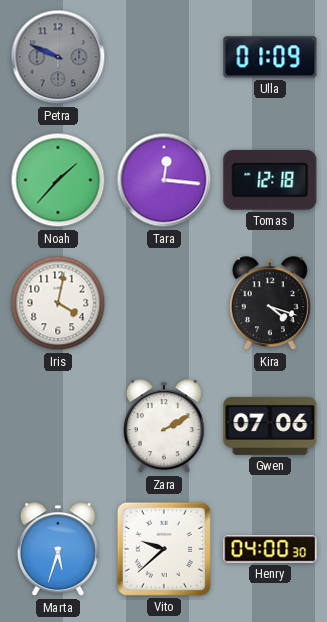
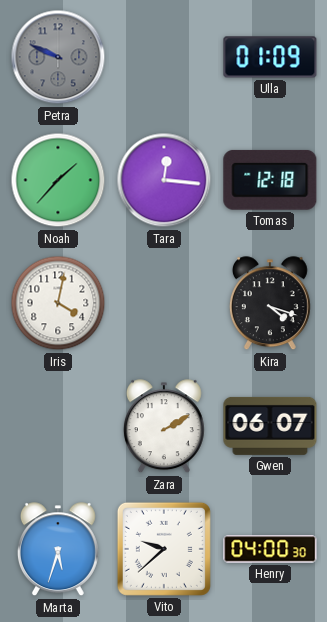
Gwen: 07:06 -> 06:07 (270, 426)
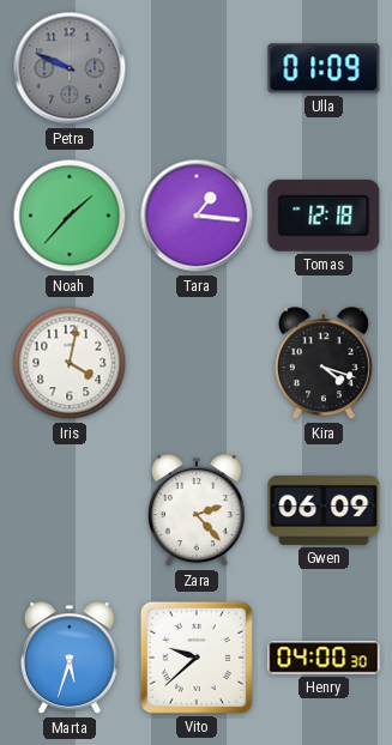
Tara: 12:16 -> 1:16 (197, 216)
Zara: 2:10 -> 2:23 (197, 511)
Gwen: 06:07 -> 06:09 (324, 510)
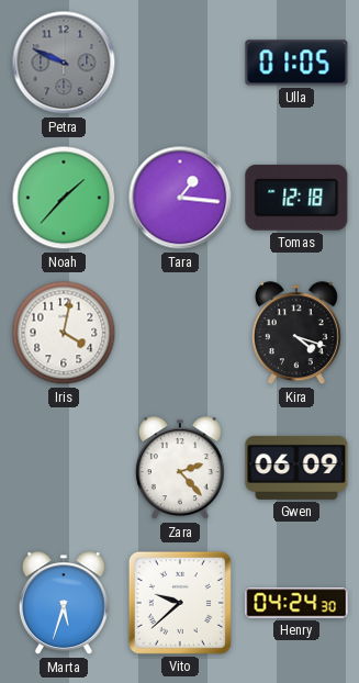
Ulla: 01:09 -> 01:05 (296, 63)
Henry: 04:00 -> 04:24 (296, 603)
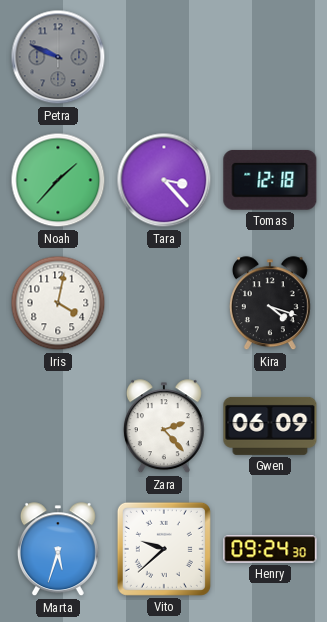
Ulla: 01:05 -> none (296, 63)
Tara: 1:16 -> 3:23 (164, 180)
Henry: 04:24 -> 09:24 (270, 549)
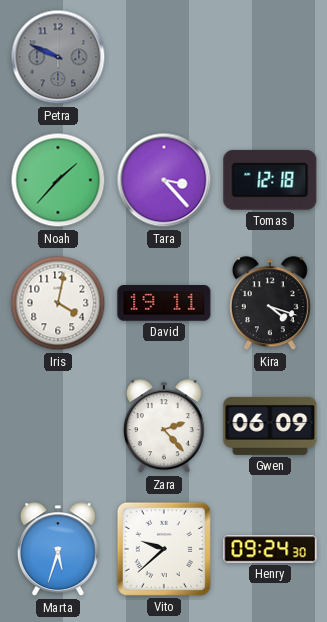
David: none -> 19:11 (164, 303)
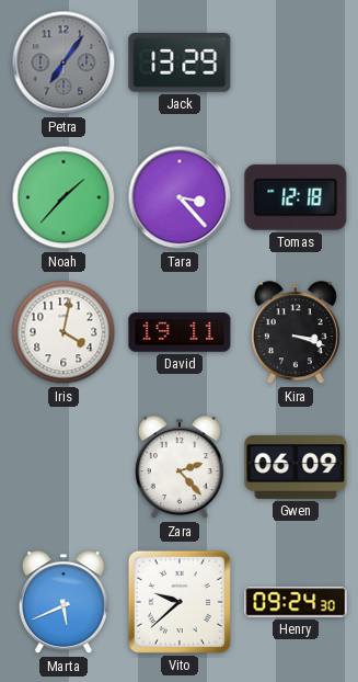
Petra: 9:49 -> 7:06 (63, 62)
Jack: none -> 13:29 (180, 62)
Kira: 4:18 -> 3:18 (296, 333)
Marta: 5:33 -> 5:41 (63, 603)
